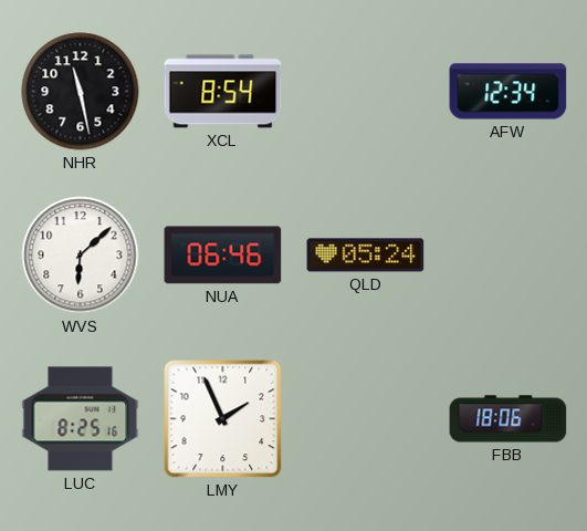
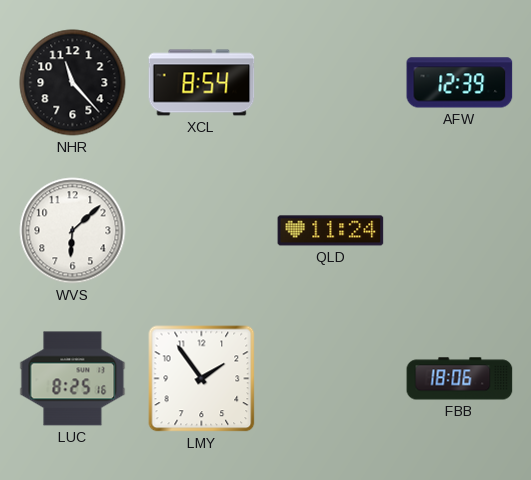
NHR: 11:28 -> 11:23 (73, 83)
AFW: 12:34 -> 12:39 (460, 83)
NUA: 06:46 -> none (223, 256)
QLD: 05:24 -> 11:24 (331, 231)
LMY: 1:56 -> 1:54 (202, 379)
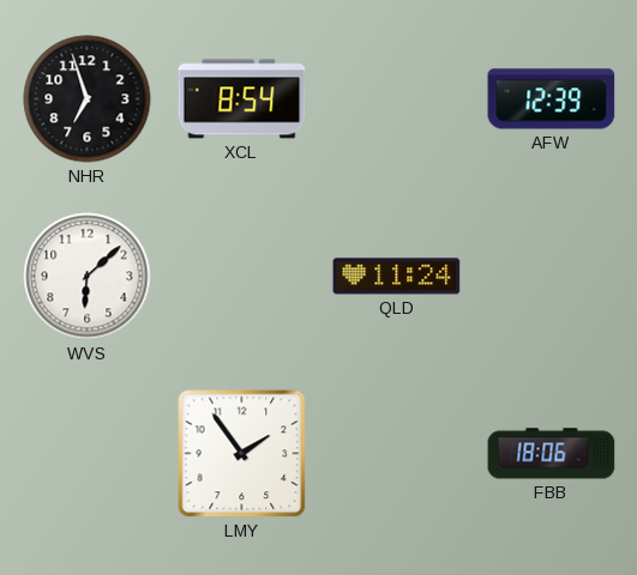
NHR: 11:23 -> 6:57 (88, 99)
LUC: 8:25 -> none (73, 379)
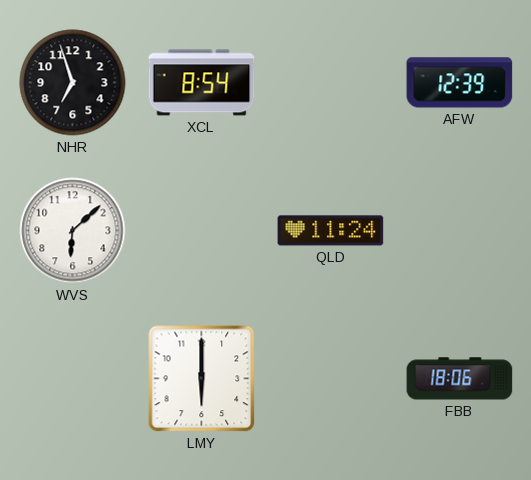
LMY: 1:54 -> 6:00 (202, 379)
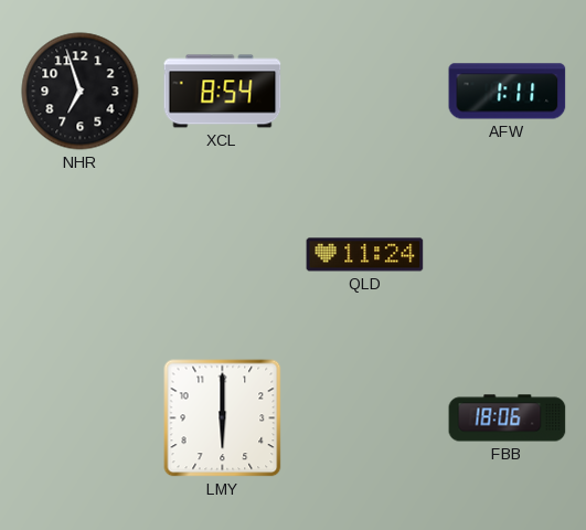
AFW: 12:39 -> 1:11 (508, 92)
WVS: 6:08 -> none (73, 231)
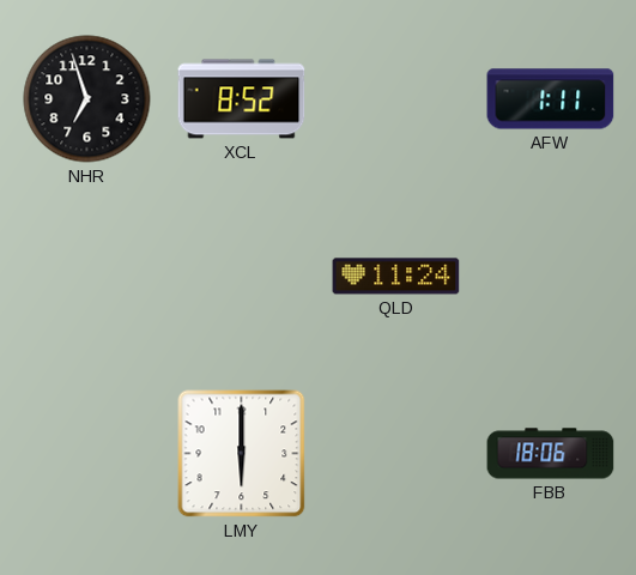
XCL: 8:54 -> 8:52 (242, 99)
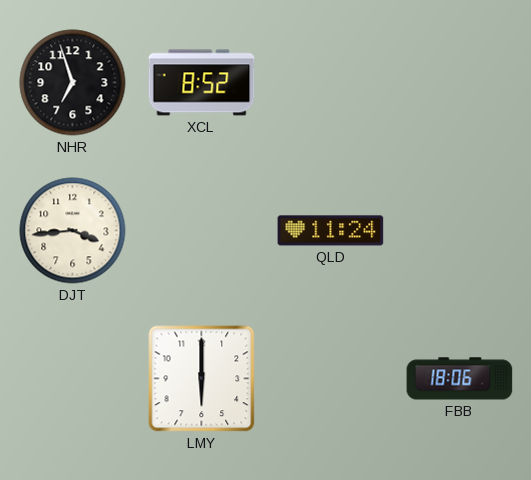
AFW: 1:11 -> none (551, 99)
DJT: none -> 3:44 (73, 231)
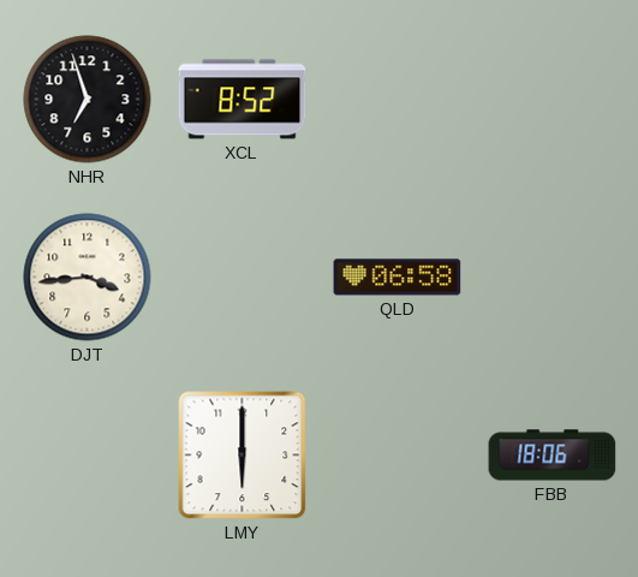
QLD: 11:24 -> 06:58 (398, 278)
